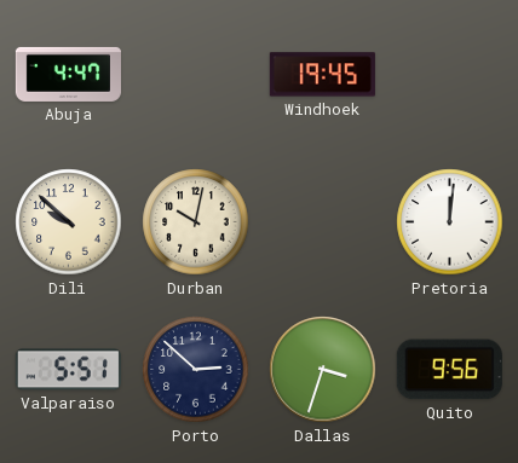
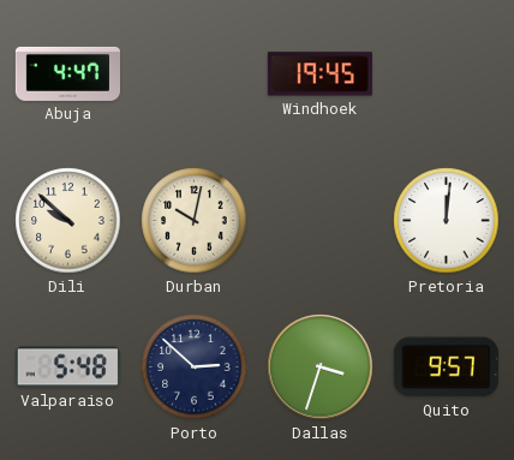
Valparaiso: 5:51 -> 5:48 (67, 368)
Quito: 9:56 -> 9:57 (446, 368)
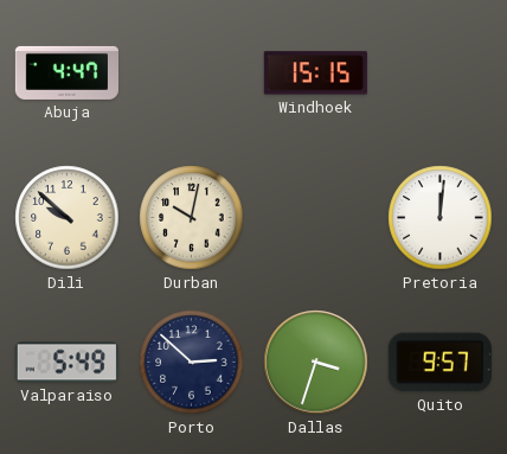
Windhoek: 19:45 -> 15:15 (315, 73)
Valparaiso: 5:48 -> 5:49 (66, 363)
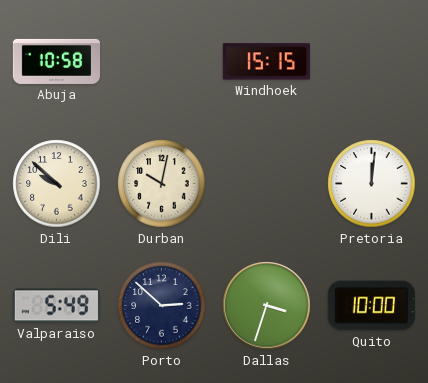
Abuja: 4:47 -> 10:58 (56, 61)
Quito: 9:57 -> 10:00 (371, 306)
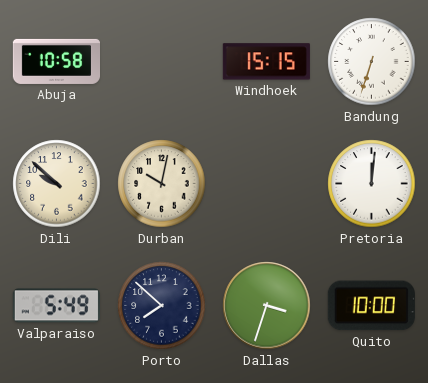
Bandung: none -> 6:33 (372, 62)
Porto: 2:52 -> 7:52 (162, 306)
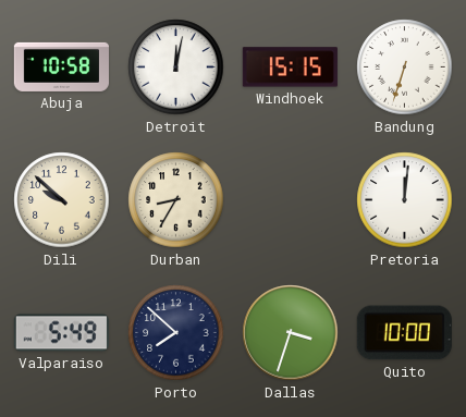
Detroit: none -> 12:02 (176, 68)
Durban: 10:02 -> 8:35 (176, 200)
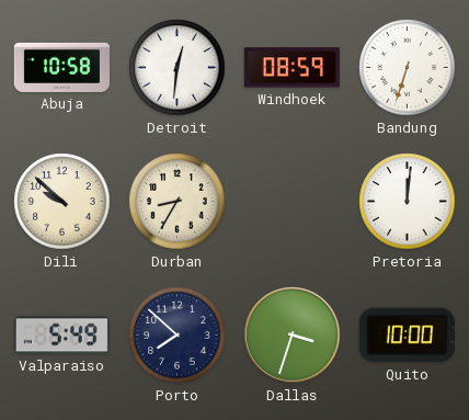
Detroit: 12:02 -> 12:31 (178, 68)
Windhoek: 15:15 -> 08:59 (291, 68)
